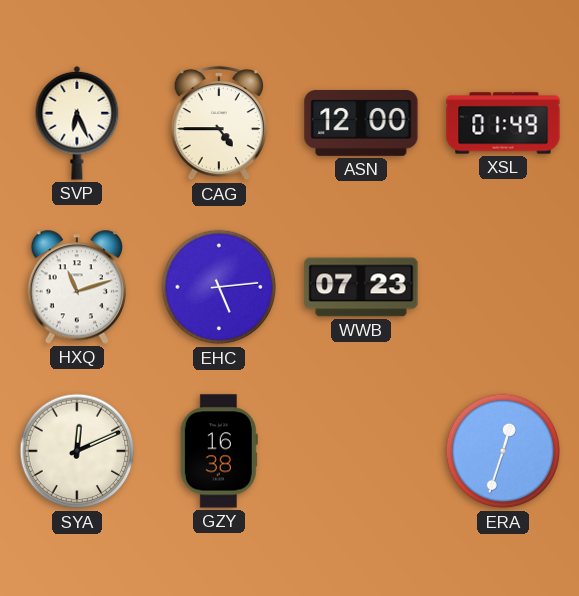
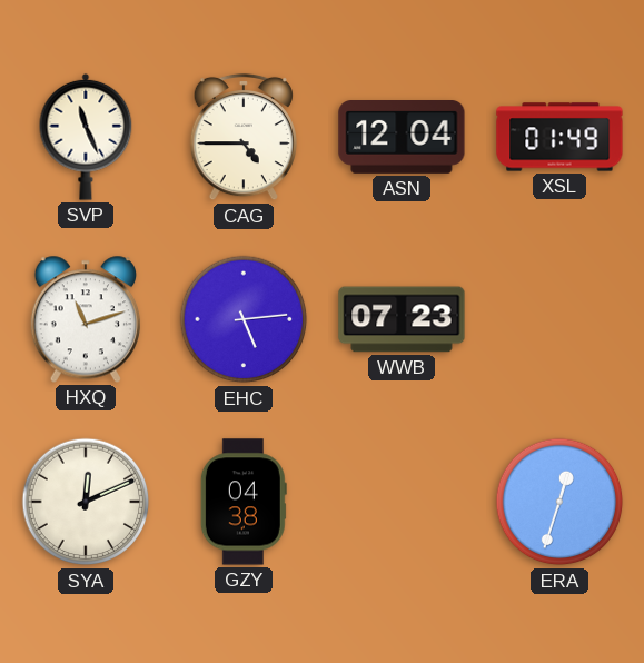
SVP: 6:26 -> 11:26 (86, 137)
ASN: 12:00 -> 12:04 (402, 138)
GZY: 16:38 -> 04:38 (244, 502)
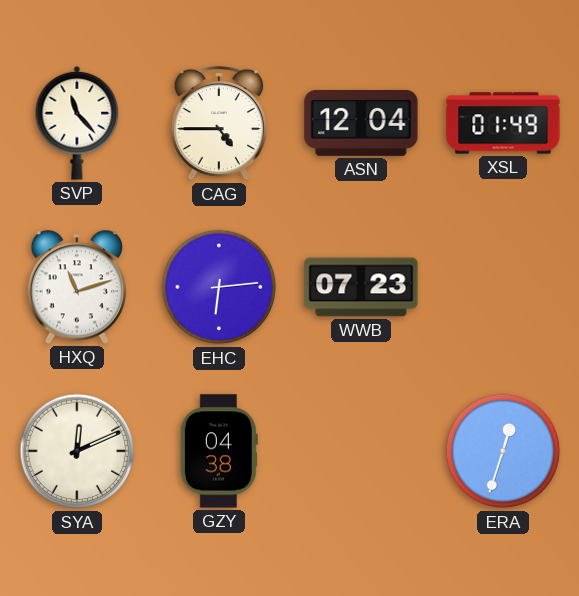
SVP: 11:26 -> 11:23 (77, 123)
EHC: 5:14 -> 6:14 (219, 287)
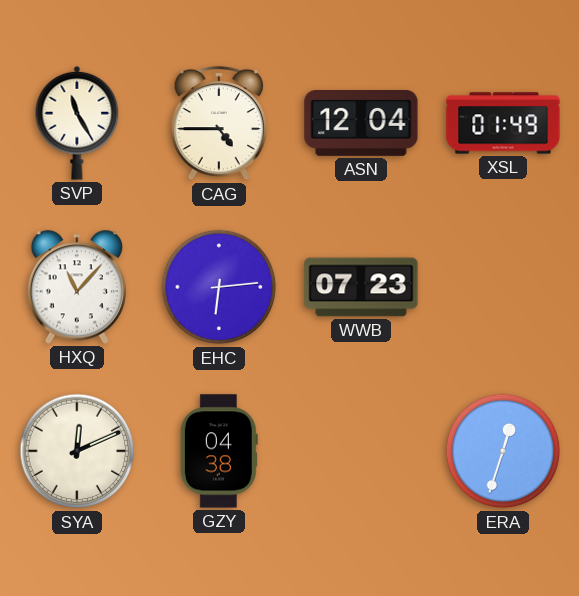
SVP: 11:23 -> 11:25 (77, 123)
HXQ: 11:12 -> 11:07 (77, 287)
